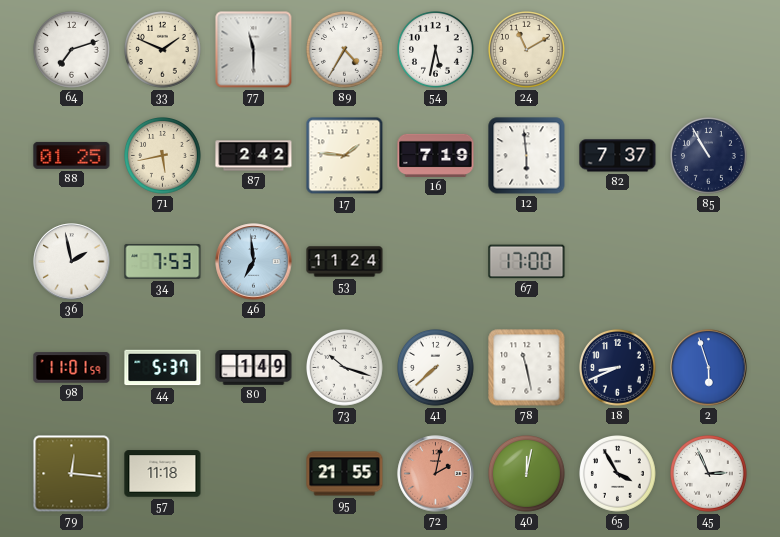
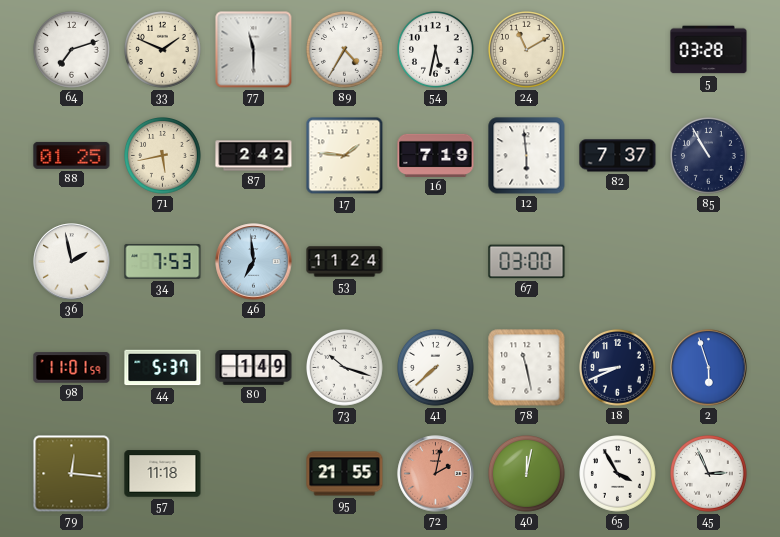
5: none -> 03:28 (709, 50)
67: 17:00 -> 03:00 (527, 262)
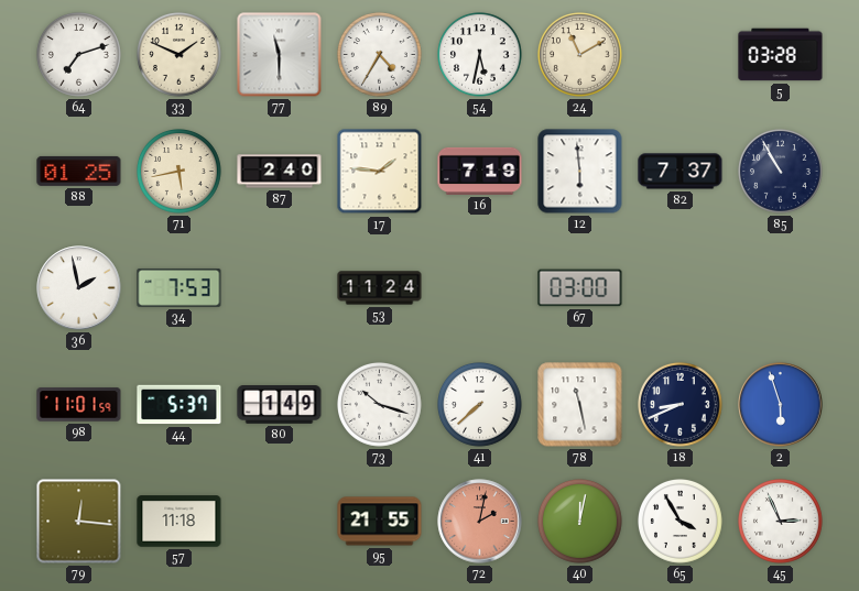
87: 2:42 -> 2:40 (280, 172)
46: 6:59 -> none (254, 262)
